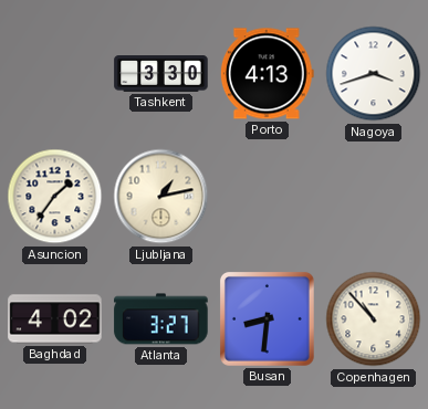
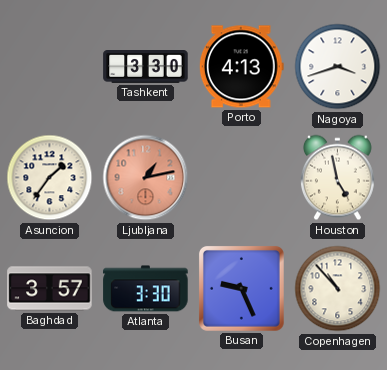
Ljubljana dial: cream -> salmon (146, 178)
Houston: none -> 4:58 (337, 178)
Baghdad: 4:02 -> 3:57 (50, 289)
Atlanta: 3:27 -> 3:30 (146, 289)
Busan: 8:31 -> 9:26 (241, 288)
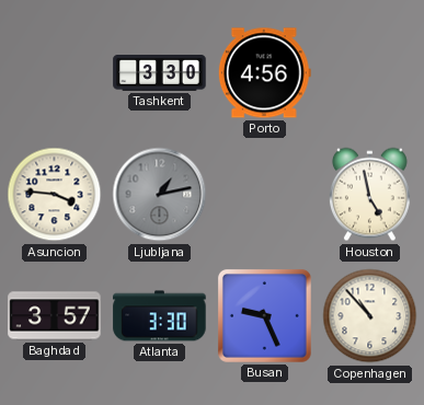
Porto: 4:13 -> 4:56 (264, 73)
Nagoya: 3:42 -> none (338, 67)
Asuncion: 1:36 -> 3:46 (55, 195)
Ljubljana dial: salmon -> grey (160, 195)
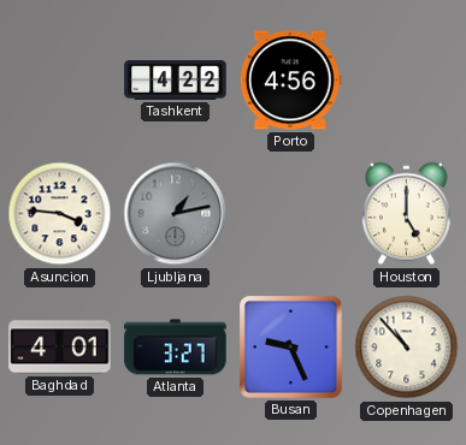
Tashkent: 3:30 -> 4:22 (176, 81)
Houston: 4:58 -> 5:00 (406, 214)
Baghdad: 3:57 -> 4:01 (60, 348)
Atlanta: 3:30 -> 3:27 (176, 348)
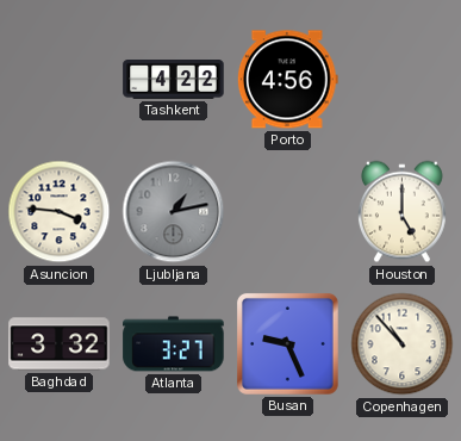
Baghdad: 4:01 -> 3:32 (60, 344)
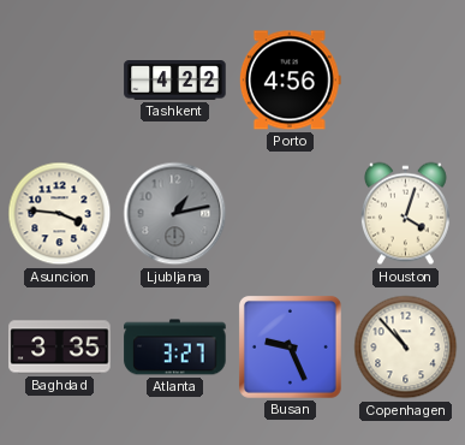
Houston: 5:00 -> 4:03 (405, 214)
Baghdad: 3:32 -> 3:35 (60, 348)
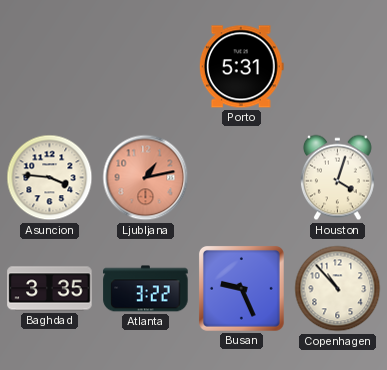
Tashkent: 4:22 -> none (175, 81)
Porto: 4:56 -> 5:31 (241, 67)
Ljubljana dial: grey -> salmon (146, 178)
Atlanta: 3:27 -> 3:22 (146, 289)
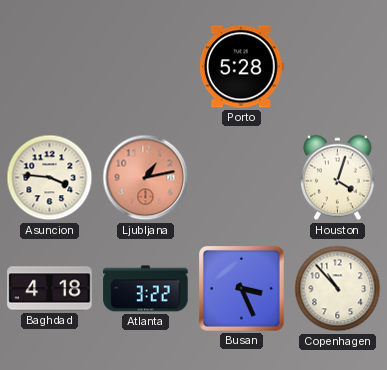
Porto: 5:31 -> 5:28 (241, 67)
Baghdad: 3:35 -> 4:18 (50, 289)
Busan: 9:26 -> 3:26 (241, 288)
